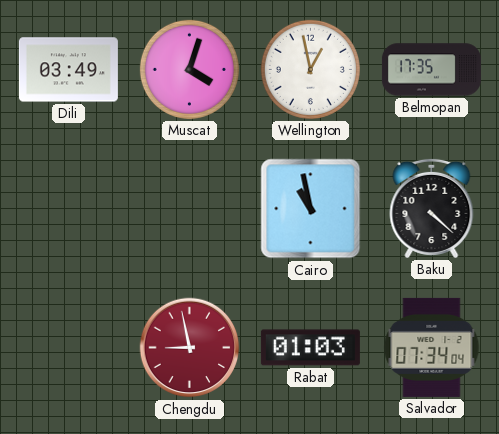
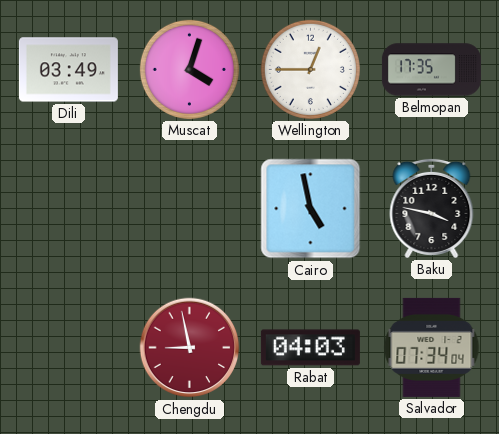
Wellington: 12:58 -> 12:45 (310, 69)
Cairo: 10:58 -> 4:58 (311, 209)
Baku: 4:22 -> 3:47 (432, 208)
Rabat: 01:03 -> 04:03 (310, 348)
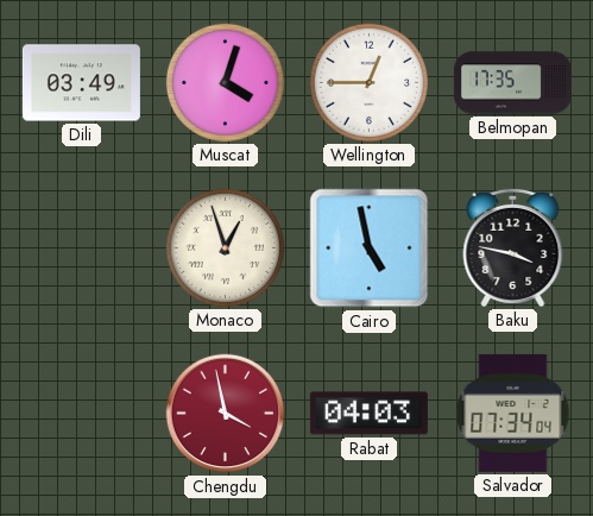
Monaco: none -> 12:57 (225, 247)
Chengdu: 8:58 -> 3:58 (226, 414)
